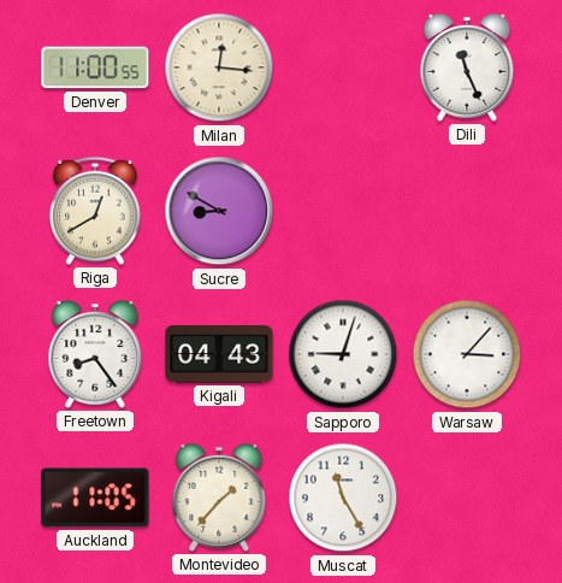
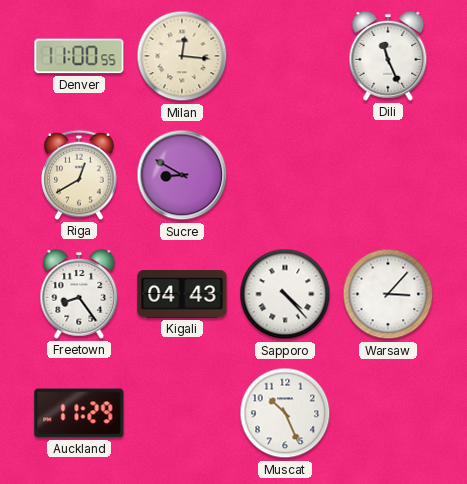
Sapporo: 9:03 -> 4:23 (285, 294)
Auckland: 11:05 -> 11:29 (79, 413)
Montevideo: 1:37 -> none (219, 497)
Muscat: 11:25 -> 10:26 (285, 413)
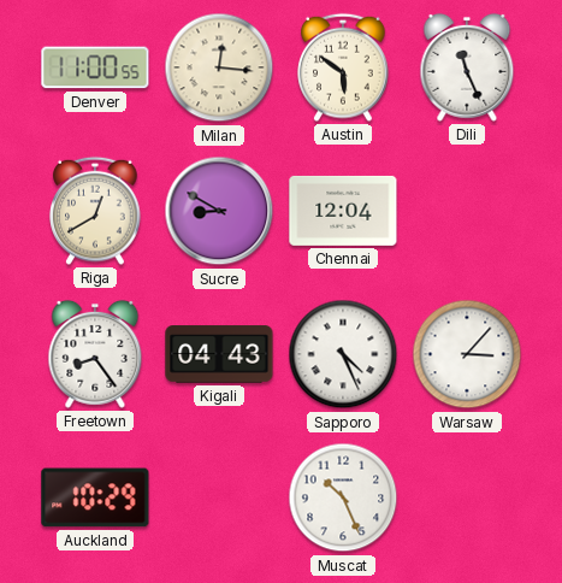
Austin: none -> 5:51 (343, 67)
Chennai: none -> 12:04 (343, 211)
Sapporo: 4:23 -> 4:26 (343, 354)
Auckland: 11:29 -> 10:29 (95, 497)
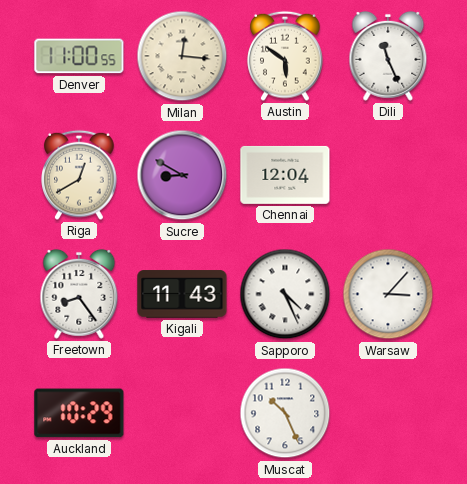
Kigali: 04:43 -> 11:43 (182, 294)
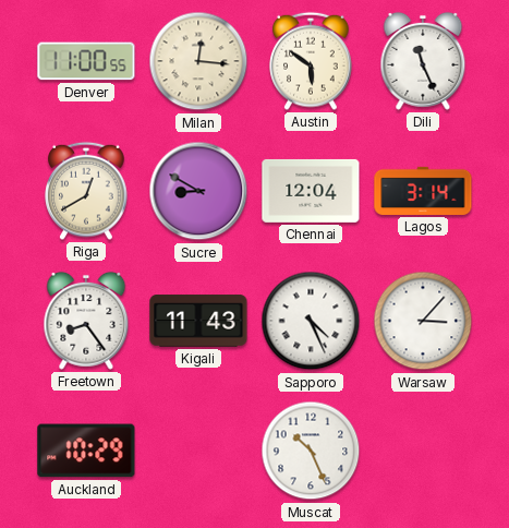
Lagos: none -> 3:14 (423, 191)
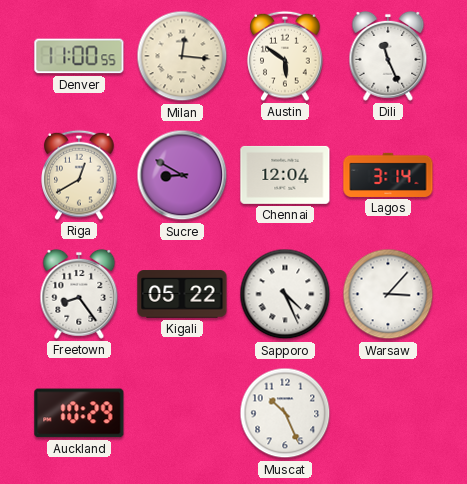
Kigali: 11:43 -> 05:22 (182, 294)
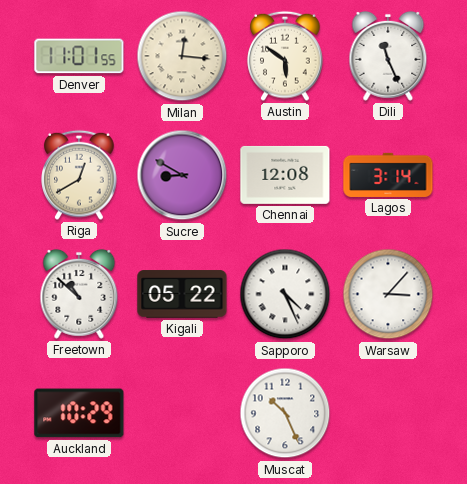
Denver: 11:00 -> 11:01 (79, 56)
Chennai: 12:04 -> 12:08 (285, 175)
Freetown: 8:24 -> 10:52 (79, 294)
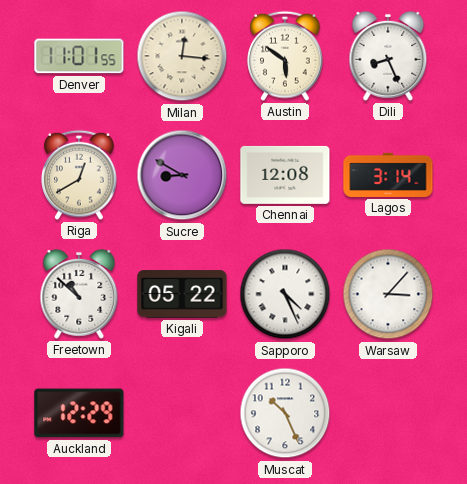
Dili: 11:26 -> 8:26 (388, 56)
Auckland: 10:29 -> 12:29 (79, 413)
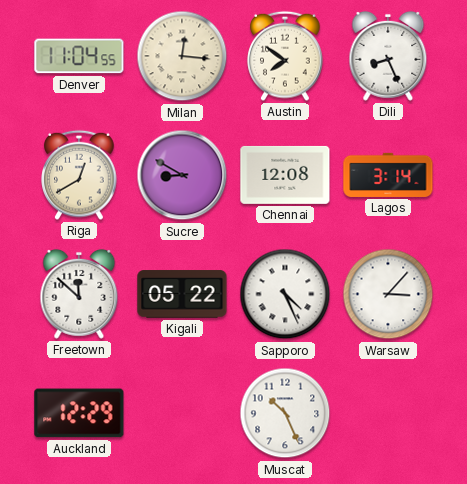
Denver: 11:01 -> 11:04 (79, 56)
Austin: 5:51 -> 7:51 (285, 56)
Freetown: 10:52 -> 11:52 (79, 294)
